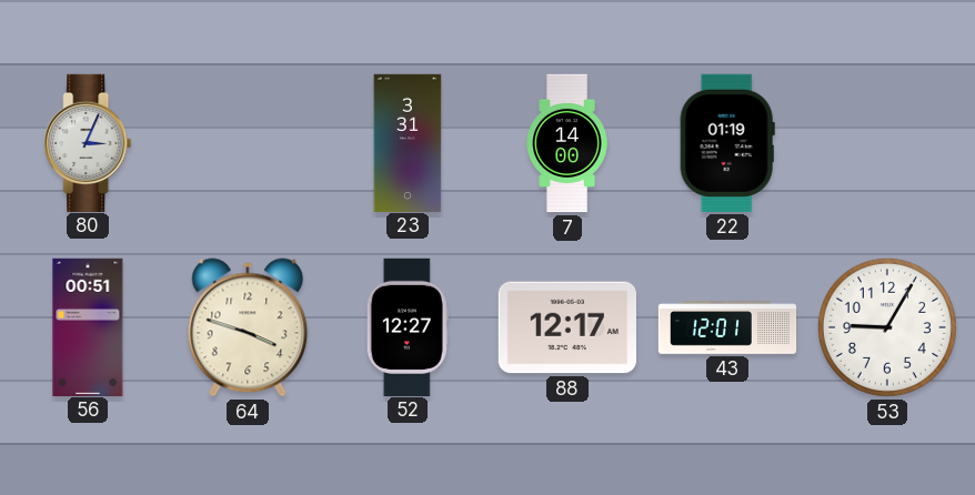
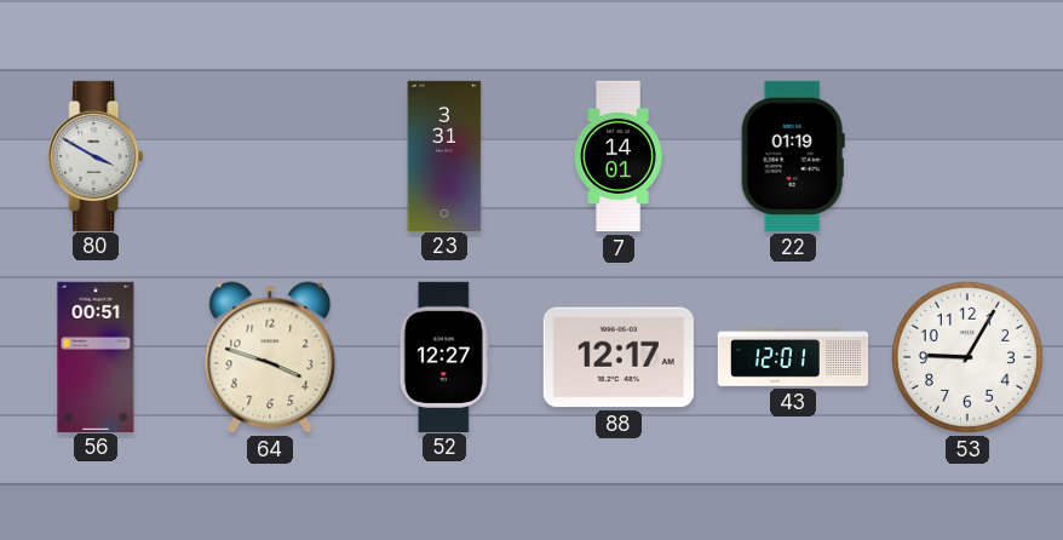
80: 3:04 -> 3:50 (96, 155)
7: 14:00 -> 14:01 (619, 156)
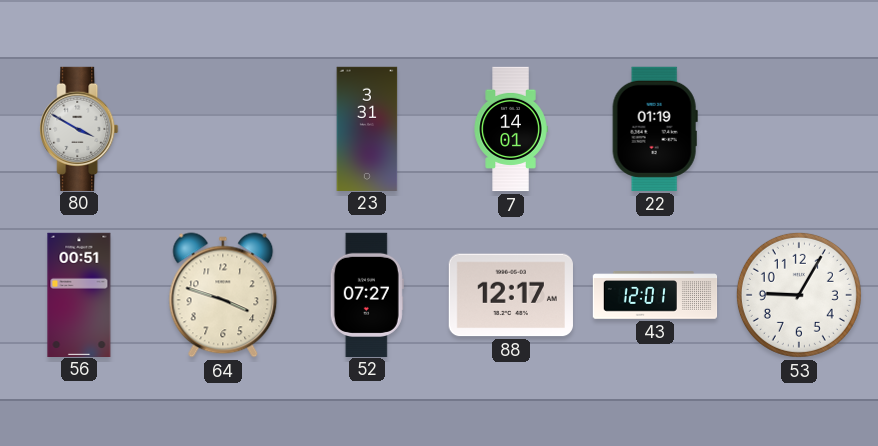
52: 12:27 -> 07:27 (367, 294)
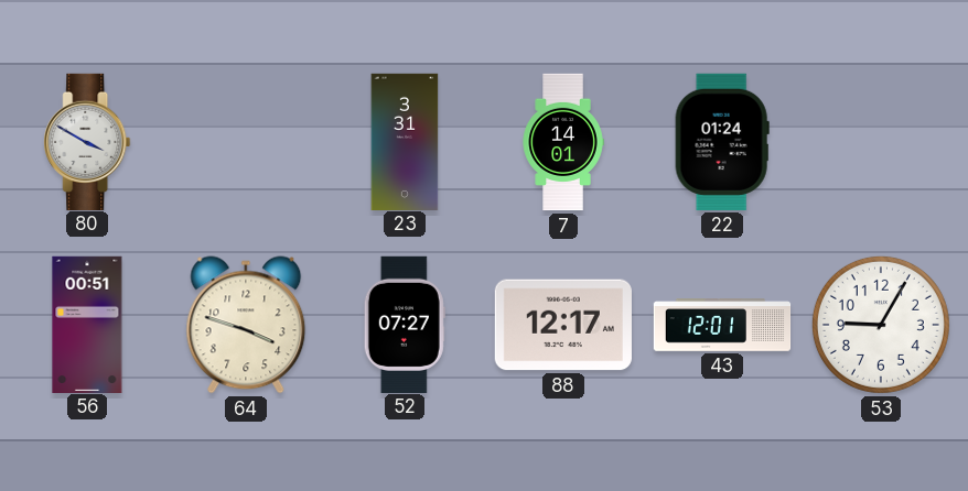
22: 01:19 -> 01:24 (722, 142)
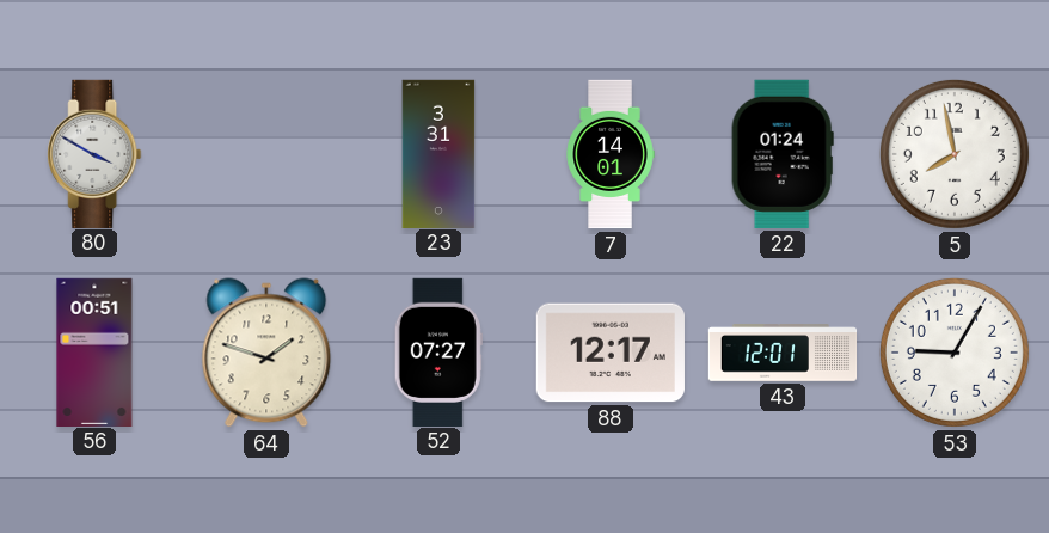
5: none -> 7:58 (955, 154)
64: 3:48 -> 1:48 (266, 353)
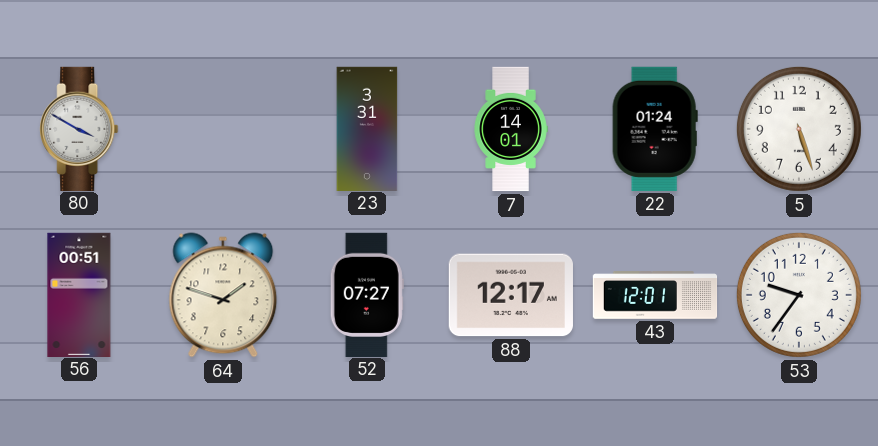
5: 7:58 -> 5:27 (799, 129)
53: 9:05 -> 9:36 (799, 295)
